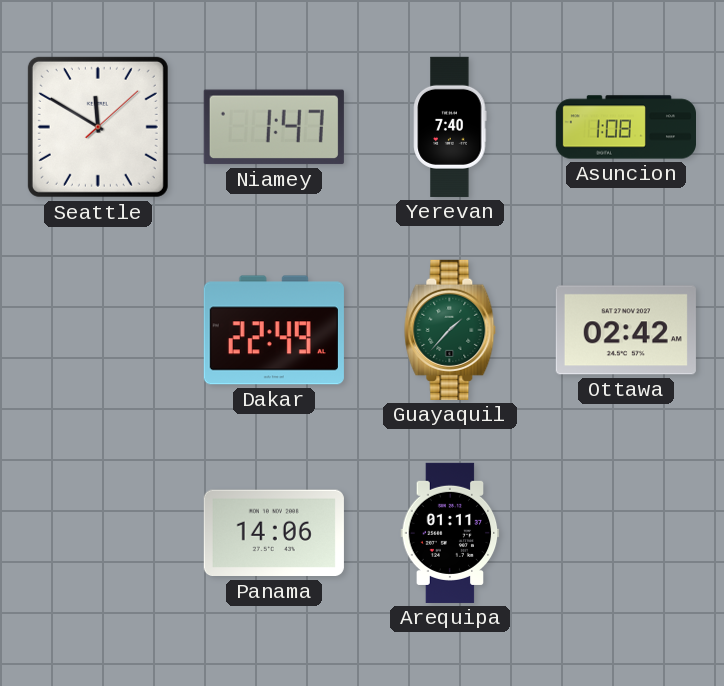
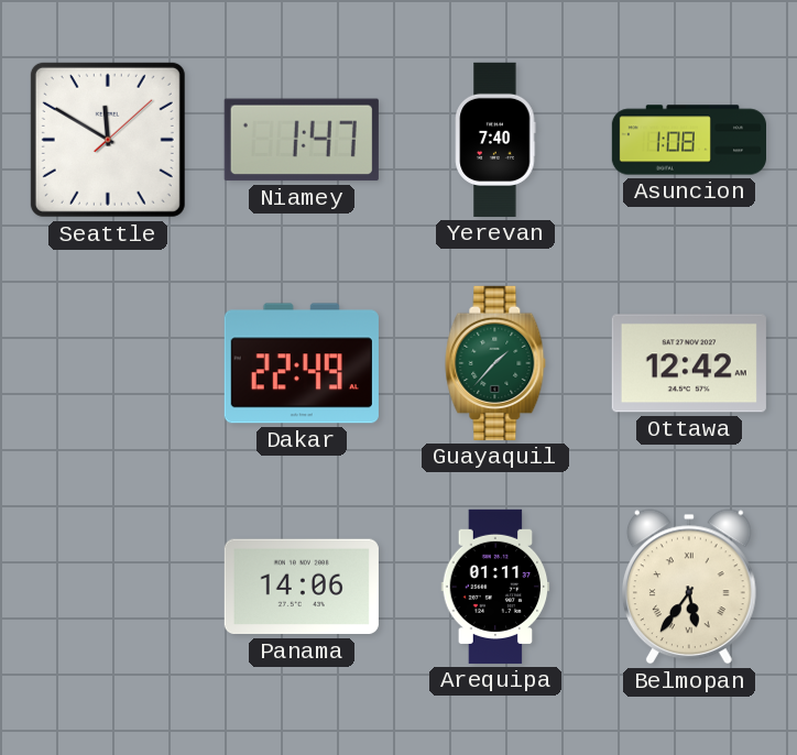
Ottawa: 02:42 -> 12:42 (689, 363)
Belmopan: none -> 5:36 (689, 587)
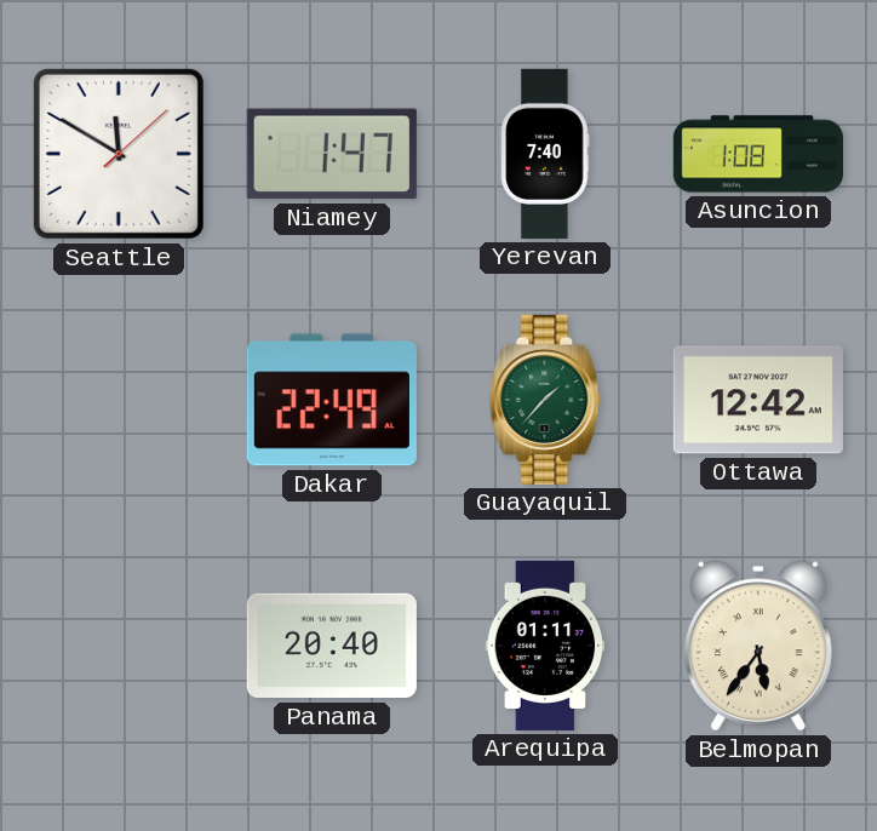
Panama: 14:06 -> 20:40 (332, 646)
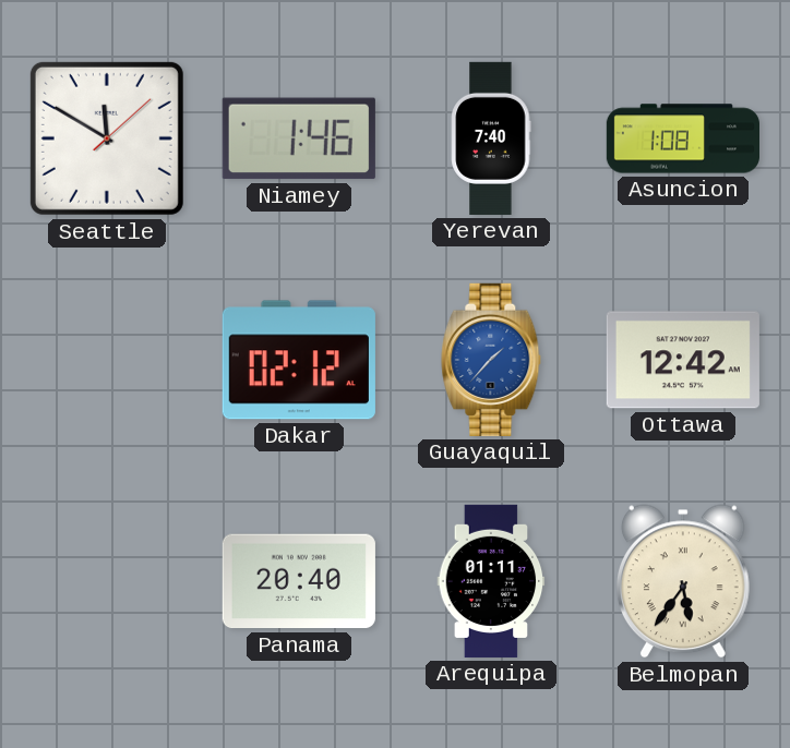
Niamey: 1:47 -> 1:46 (299, 138)
Dakar: 22:49 -> 02:12 (299, 360)
Guayaquil dial: green -> blue (491, 360)
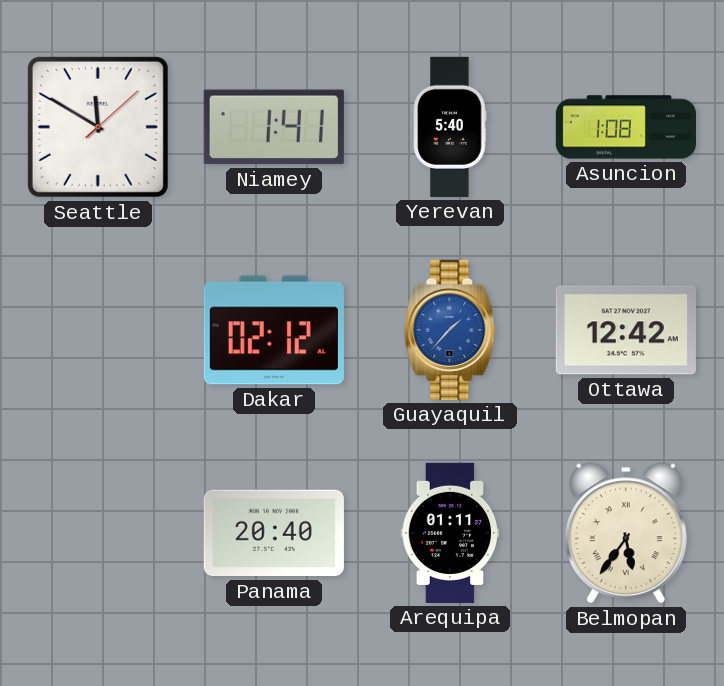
Niamey: 1:46 -> 1:41 (274, 127)
Yerevan: 7:40 -> 5:40 (450, 127)
